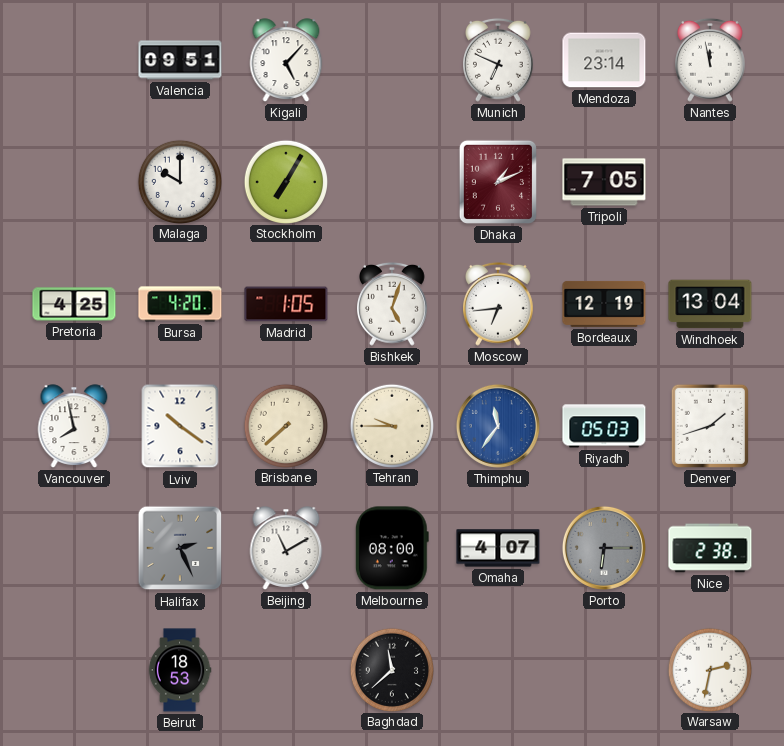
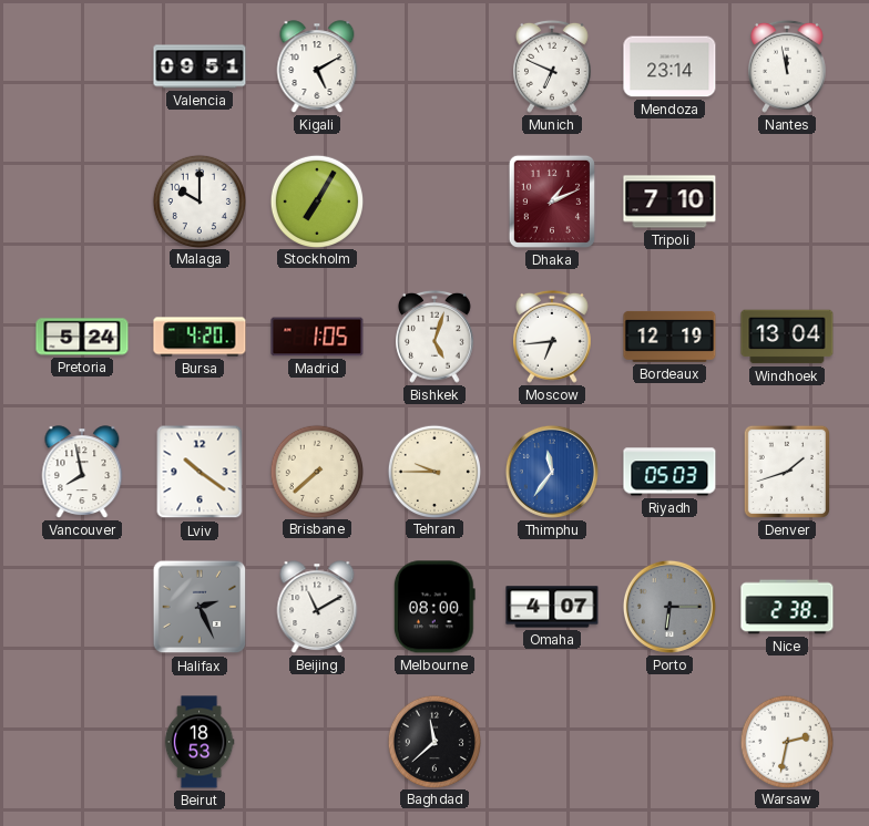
Kigali: 5:07 -> 5:10 (317, 66)
Tripoli: 7:05 -> 7:10 (669, 202)
Pretoria: 4:25 -> 5:24 (82, 337)
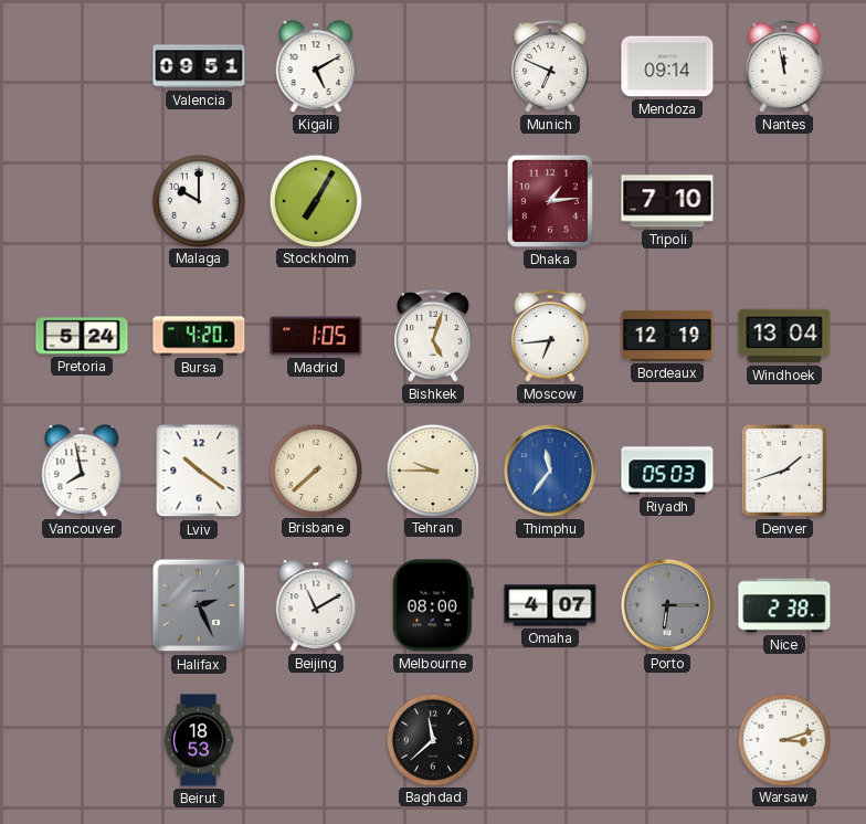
Mendoza: 23:14 -> 09:14 (667, 66)
Dhaka: 1:11 -> 1:14 (550, 201)
Warsaw: 2:32 -> 3:12 (783, 739)
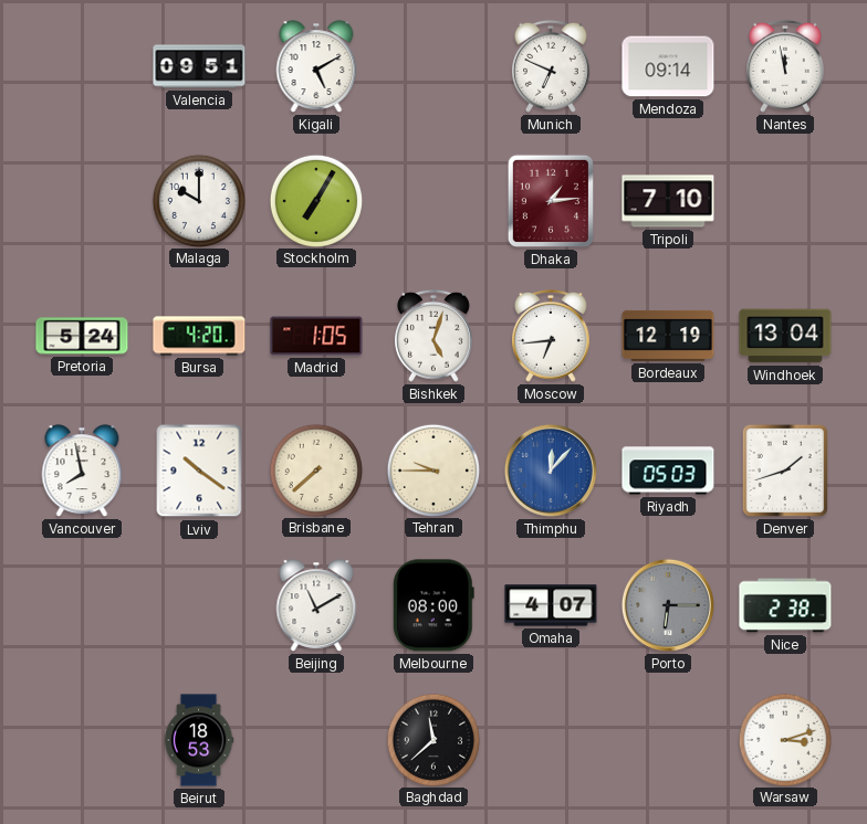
Thimphu: 11:36 -> 12:07 (551, 471)
Halifax: 2:26 -> none (199, 605)
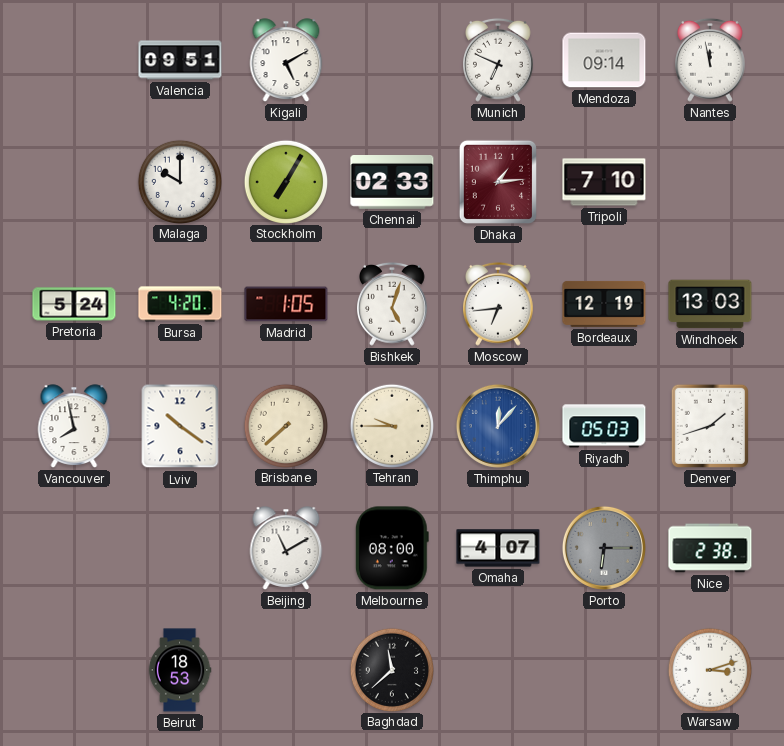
Chennai: none -> 02:33 (392, 183)
Windhoek: 13:04 -> 13:03 (710, 304)
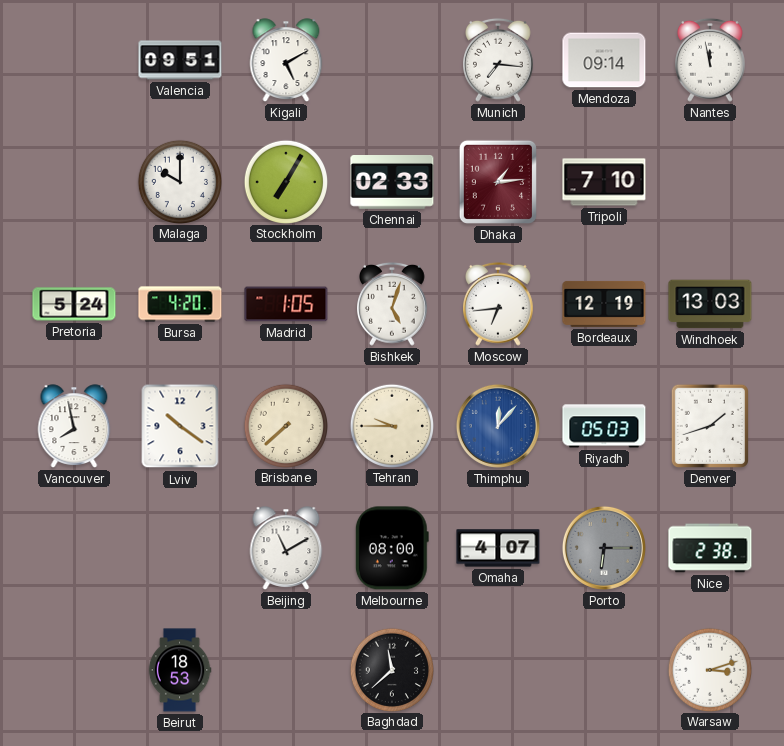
Munich: 6:49 -> 7:16 (499, 60)
